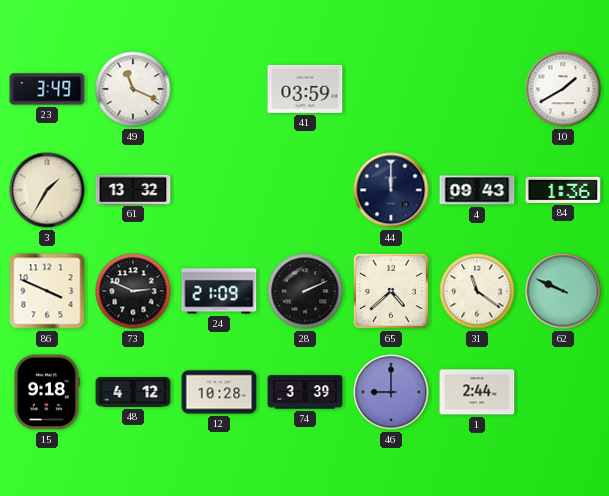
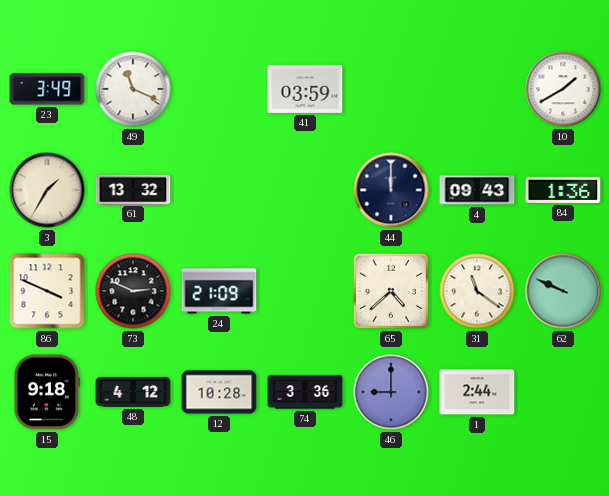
28: 2:11 -> none (305, 291)
74: 3:39 -> 3:36 (305, 392)
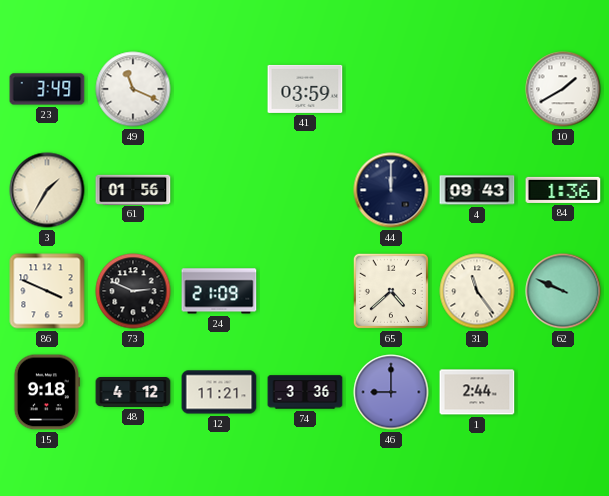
61: 13:32 -> 01:56 (133, 189)
31: 11:21 -> 11:24 (477, 291)
12: 10:28 -> 11:21 (219, 392)
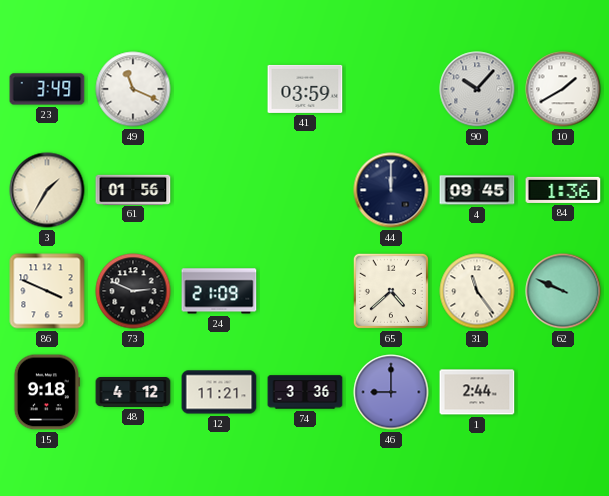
90: none -> 10:07 (477, 89)
4: 09:43 -> 09:45 (477, 190)
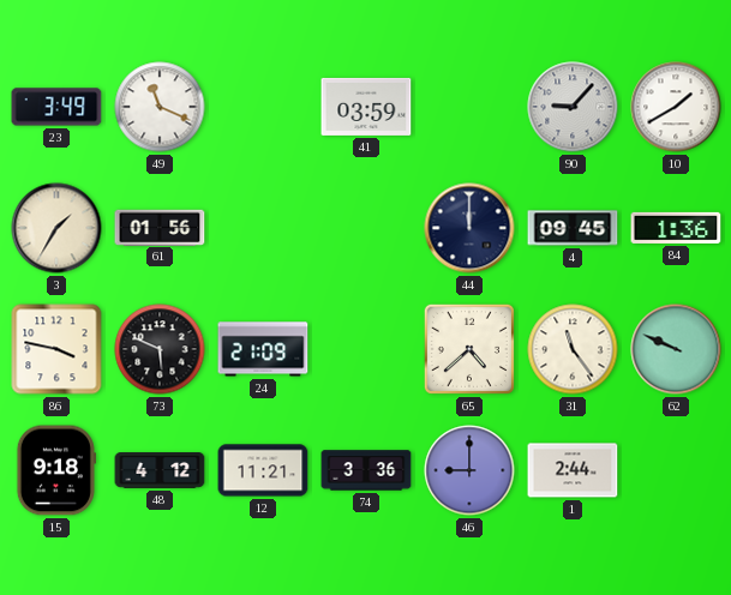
90: 10:07 -> 9:07 (573, 107)
86: 3:49 -> 3:47 (56, 349)
73: 2:49 -> 5:49 (160, 349)
